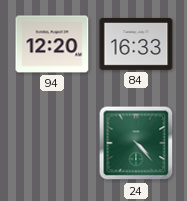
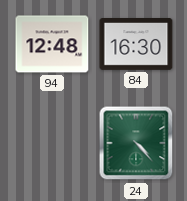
94: 12:20 -> 12:48 (52, 44)
84: 16:33 -> 16:30 (136, 45)
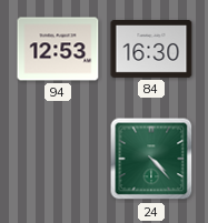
94: 12:48 -> 12:53 (58, 49)
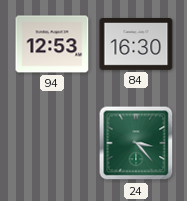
24: 4:23 -> 3:23 (136, 143)
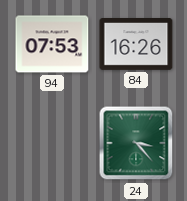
94: 12:53 -> 07:53 (52, 44)
84: 16:30 -> 16:26 (136, 45)
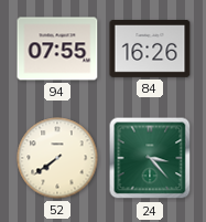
94: 07:53 -> 07:55 (57, 49)
52: none -> 7:39 (57, 158)
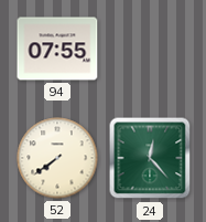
84: 16:26 -> none (150, 50)
24: 3:23 -> 12:23 (150, 158)
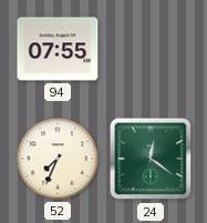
52: 7:39 -> 7:34 (58, 159)
24: 12:23 -> 12:21 (151, 159)
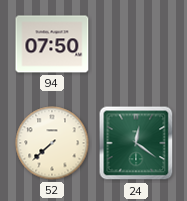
94: 07:55 -> 07:50 (52, 44)
52: 7:34 -> 7:38 (52, 143)
